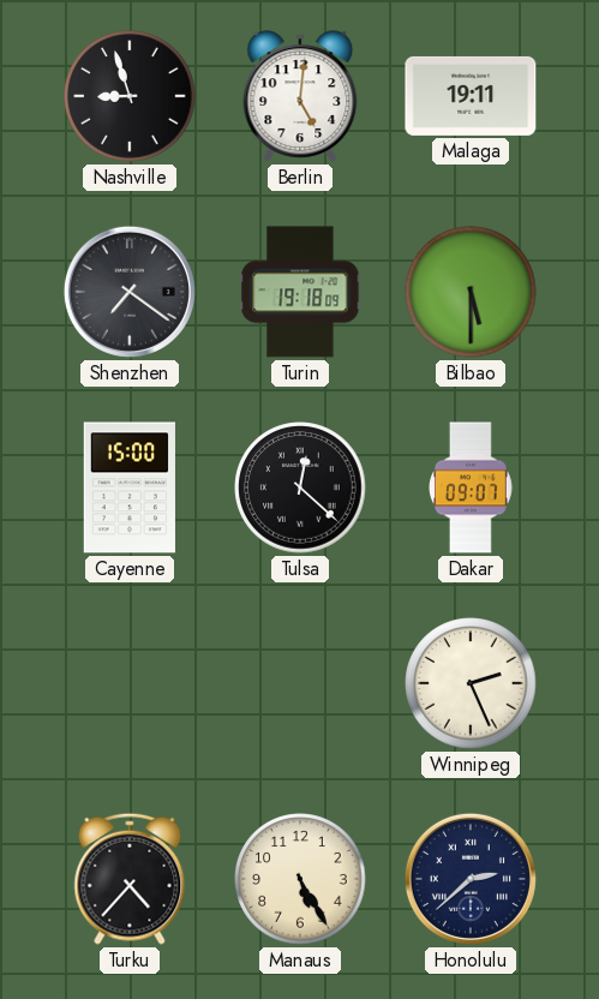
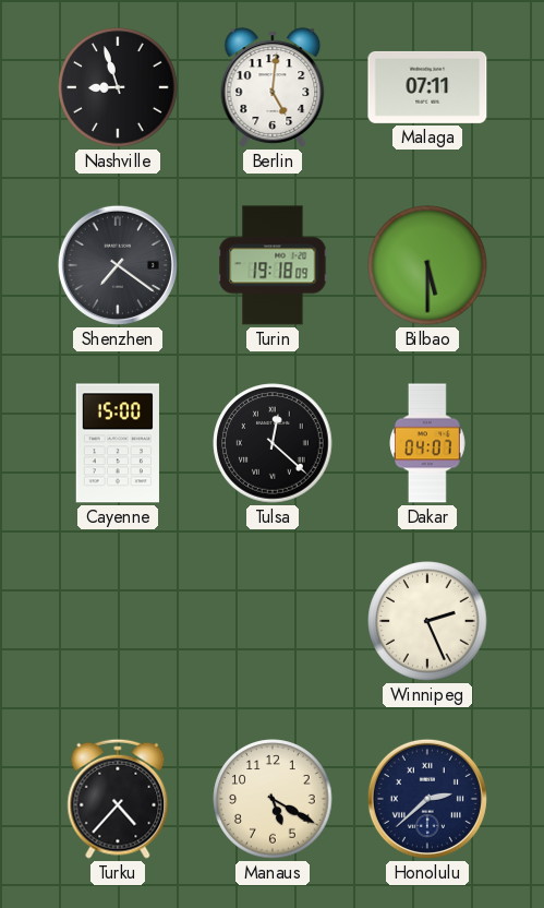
Malaga: 19:11 -> 07:11 (427, 87)
Dakar: 09:07 -> 04:07 (428, 443)
Manaus: 5:25 -> 5:20 (273, 799)
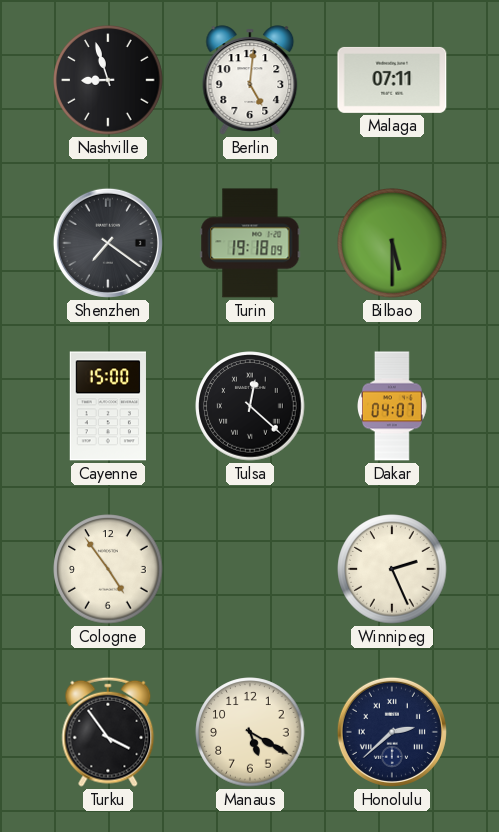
Cologne: none -> 4:54 (108, 569)
Turku: 4:37 -> 3:54 (108, 732)
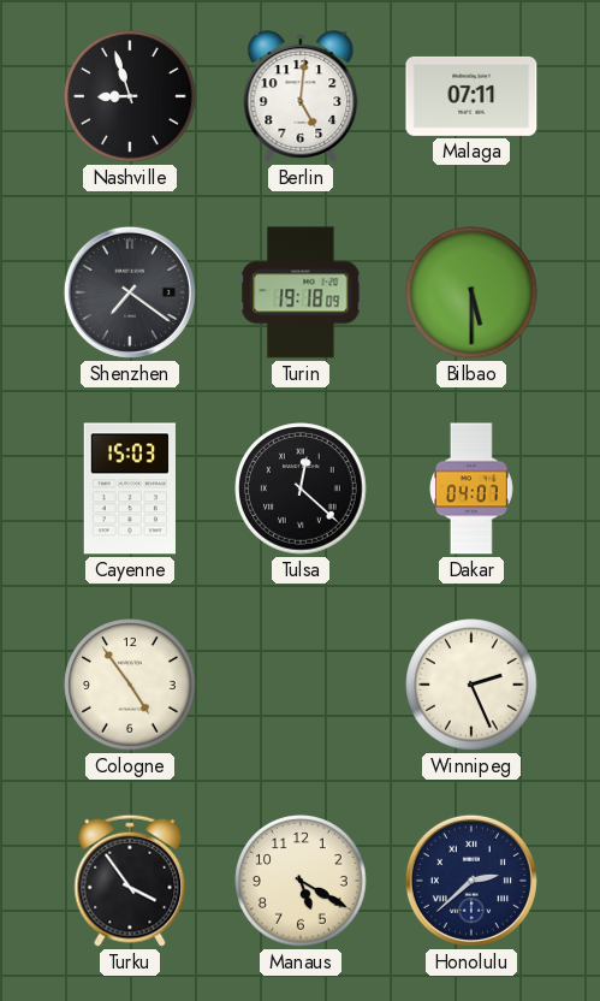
Cayenne: 15:00 -> 15:03 (130, 488)
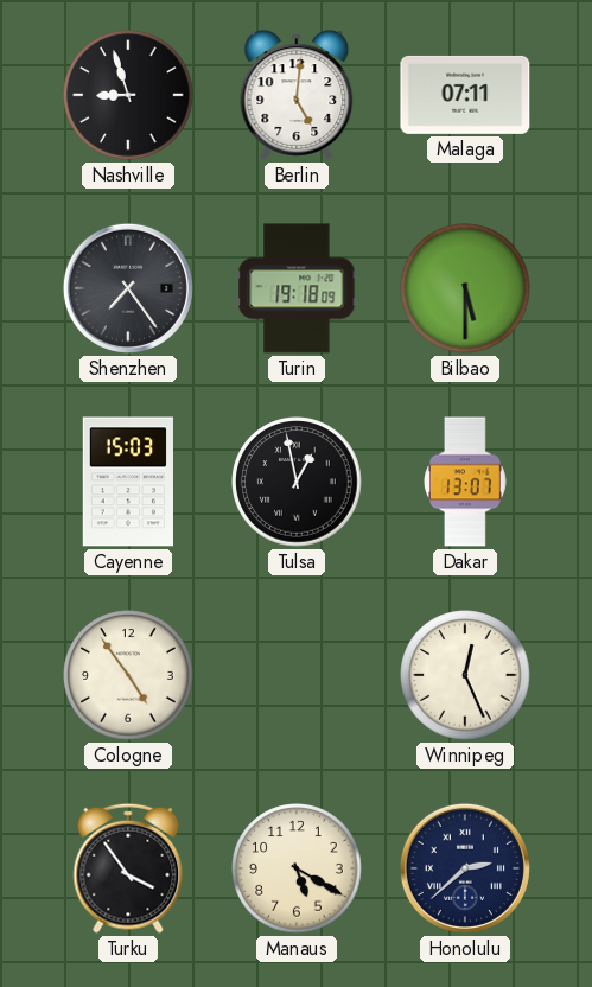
Shenzhen: 7:21 -> 7:24 (128, 288)
Tulsa: 12:22 -> 12:58 (297, 482)
Dakar: 04:07 -> 13:07 (466, 482)
Winnipeg: 2:26 -> 12:26 (465, 675)
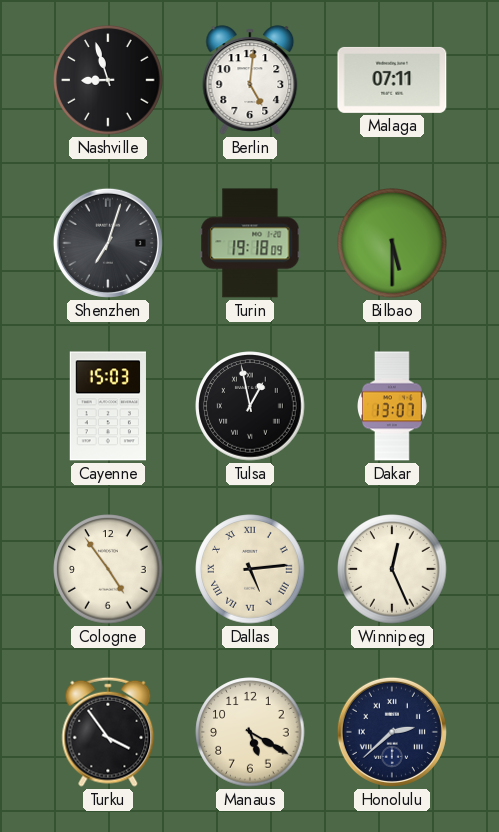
Shenzhen: 7:24 -> 7:03 (108, 243)
Dallas: none -> 5:14 (250, 569)
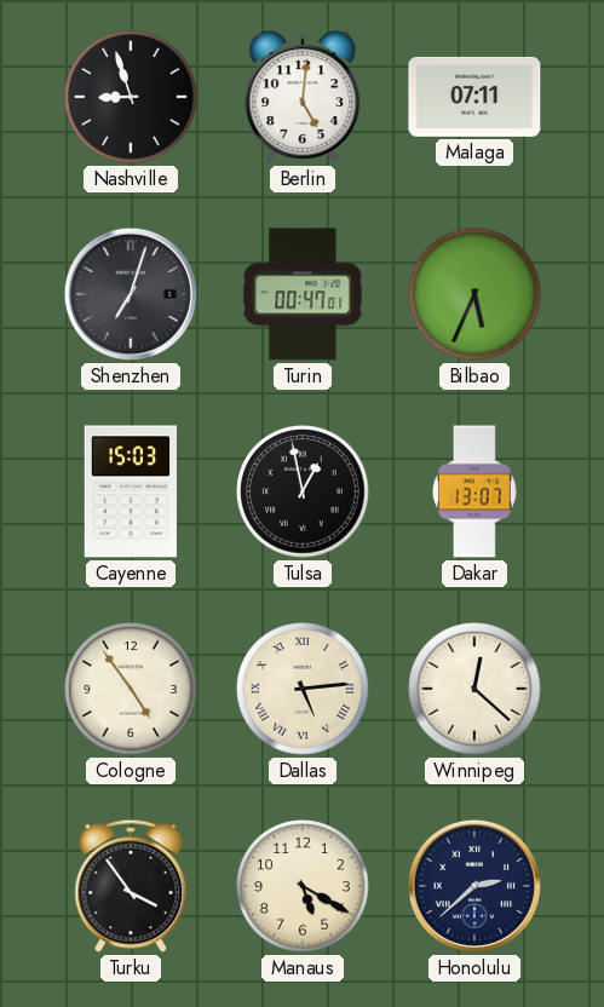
Turin: 19:18 -> 00:47 (303, 294)
Bilbao: 5:30 -> 5:34 (474, 294)
Winnipeg: 12:26 -> 12:22 (474, 689)
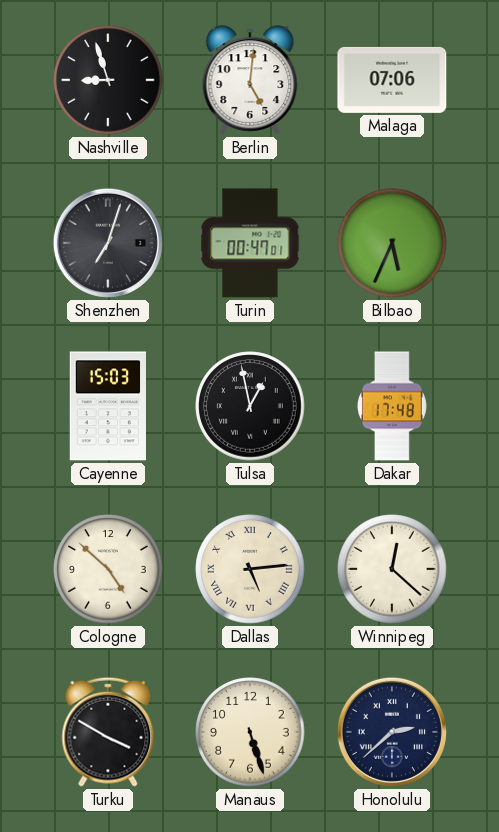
Malaga: 07:11 -> 07:06 (392, 80)
Dakar: 13:07 -> 17:48 (393, 406)
Cologne: 4:54 -> 4:52 (108, 569)
Turku: 3:54 -> 3:50 (108, 732)
Manaus: 5:20 -> 5:27 (250, 732)
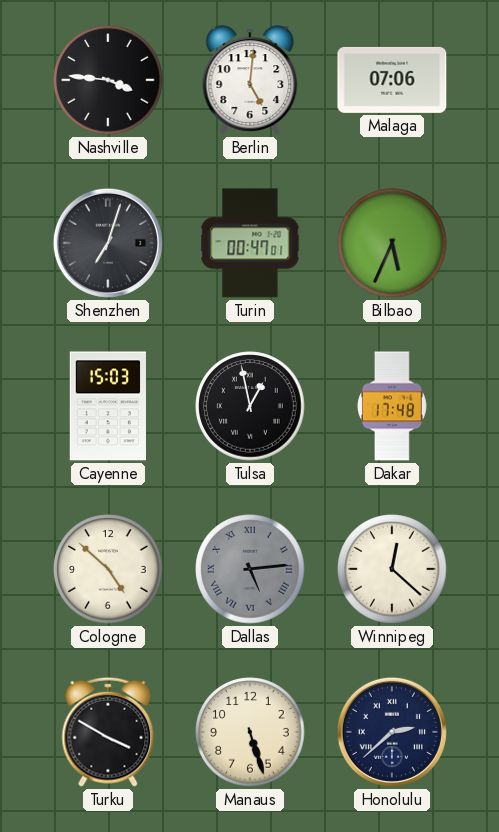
Nashville: 8:57 -> 3:46 (108, 80)
Dallas dial: cream -> grey (250, 569)
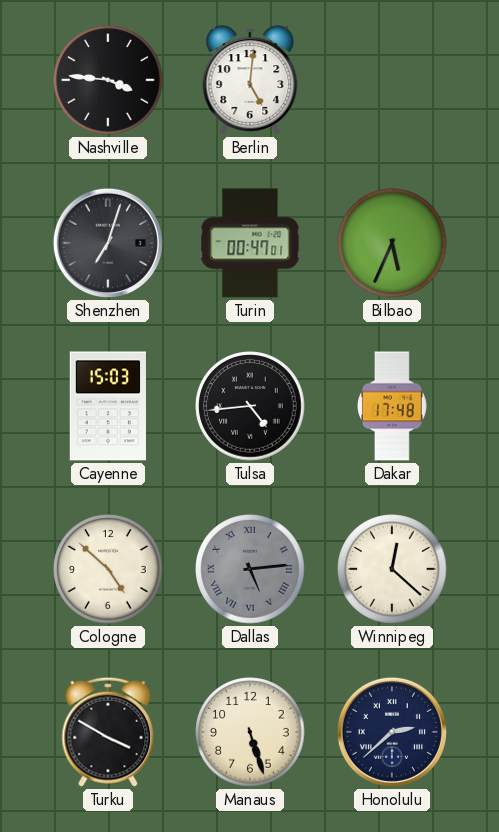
Malaga: 07:06 -> none (392, 80)
Tulsa: 12:58 -> 4:44 (250, 406)
